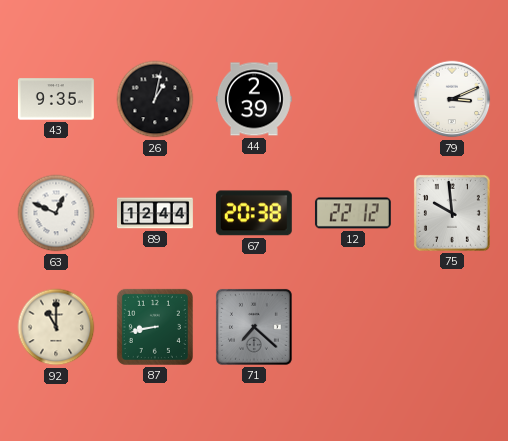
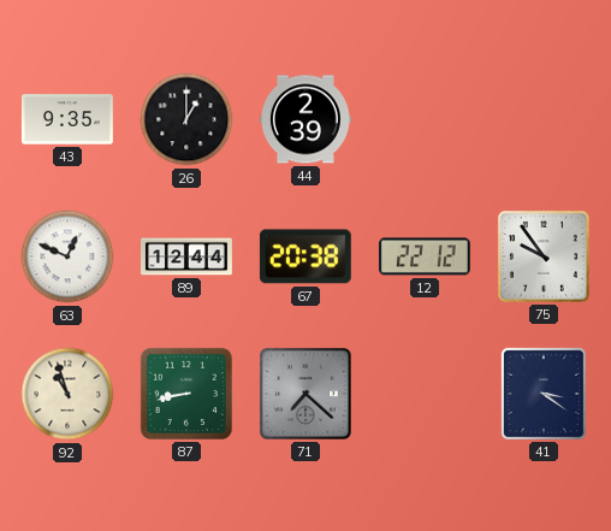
26: 1:02 -> 1:00 (186, 119)
79: 3:11 -> none (452, 99)
75: 9:59 -> 9:54 (544, 256)
92: 11:00 -> 10:57 (67, 394)
41: none -> 3:21 (544, 394)
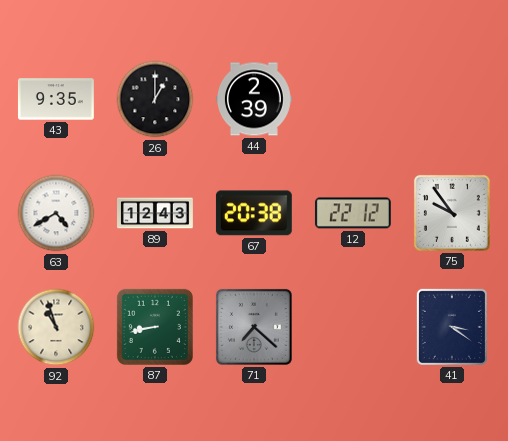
63: 12:49 -> 4:40 (56, 213)
89: 12:44 -> 12:43 (156, 213)
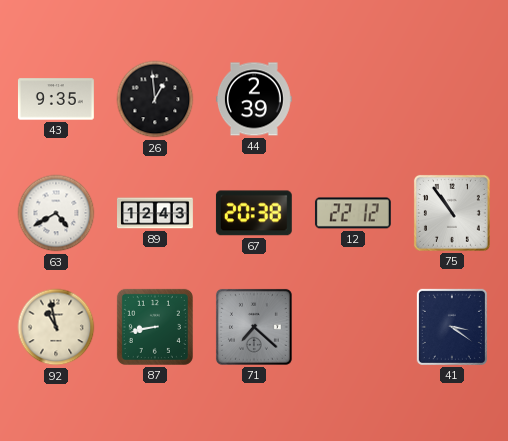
26: 1:00 -> 12:59 (155, 99)
75: 9:54 -> 10:54 (452, 213)
92: 10:57 -> 10:58 (56, 327)
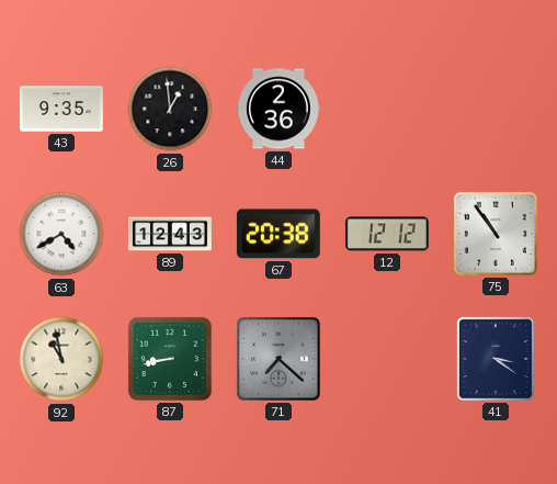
44: 2:39 -> 2:36 (278, 109)
12: 22:12 -> 12:12 (387, 234)
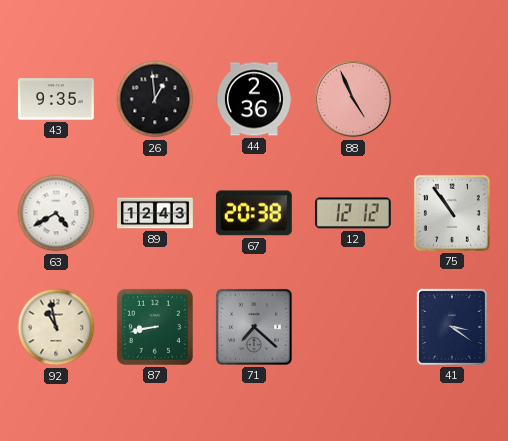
88: none -> 4:56 (353, 99)
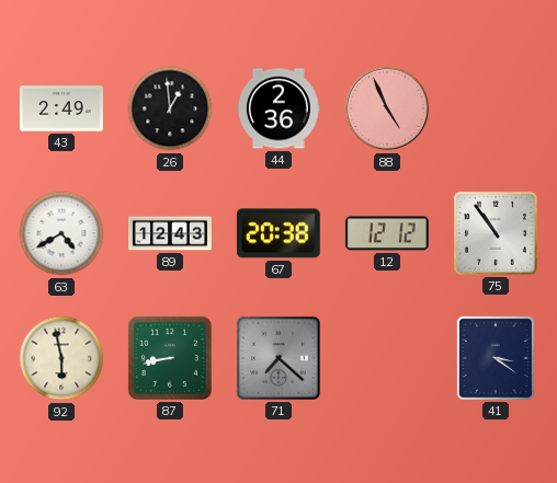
43: 9:35 -> 2:49 (61, 108)
92: 10:58 -> 5:58 (61, 358)
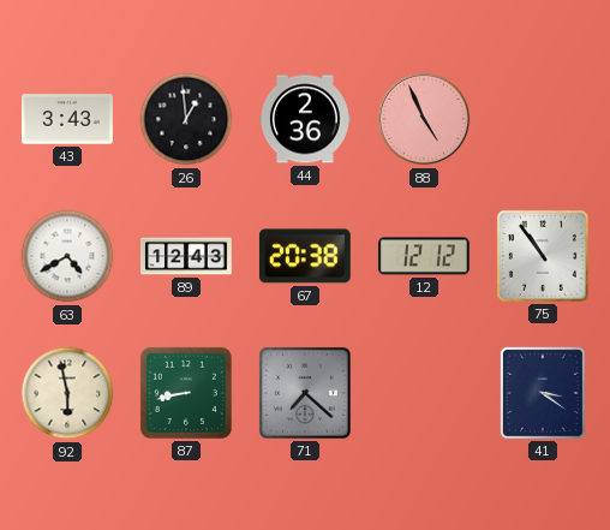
43: 2:49 -> 3:43 (67, 119)
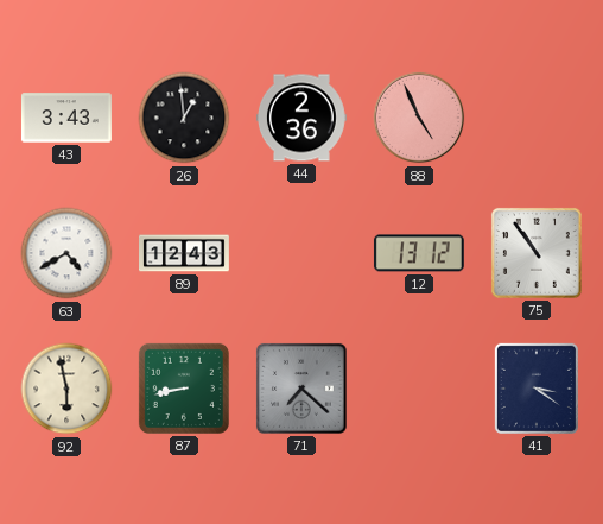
67: 20:38 -> none (305, 256)
12: 12:12 -> 13:12 (419, 253)
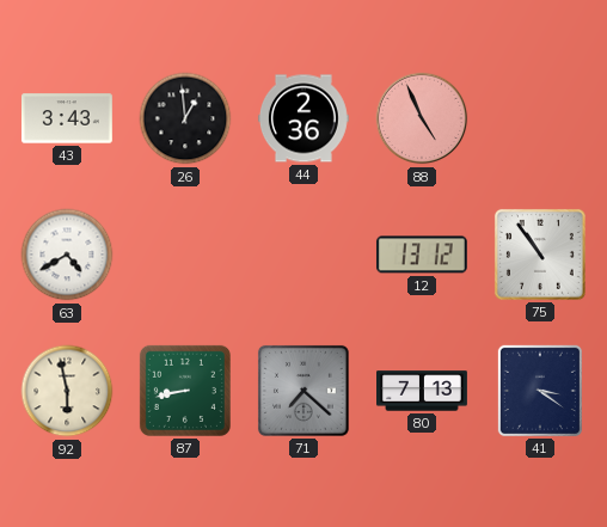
89: 12:43 -> none (185, 253)
80: none -> 7:13 (423, 391)
